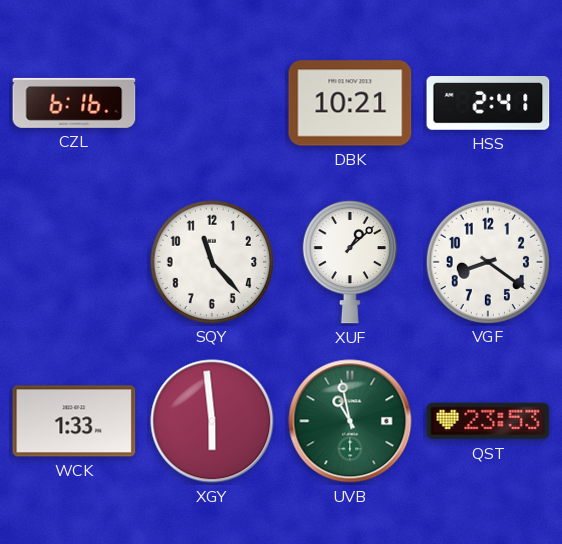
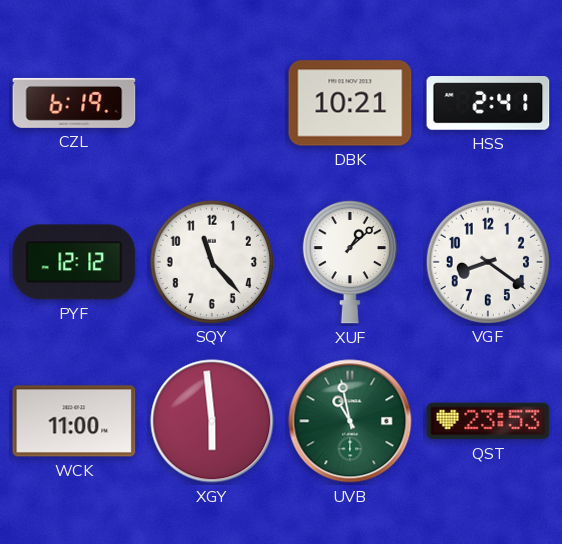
CZL: 6:16 -> 6:19 (74, 103)
PYF: none -> 12:12 (74, 262)
WCK: 1:33 -> 11:00 (74, 421)
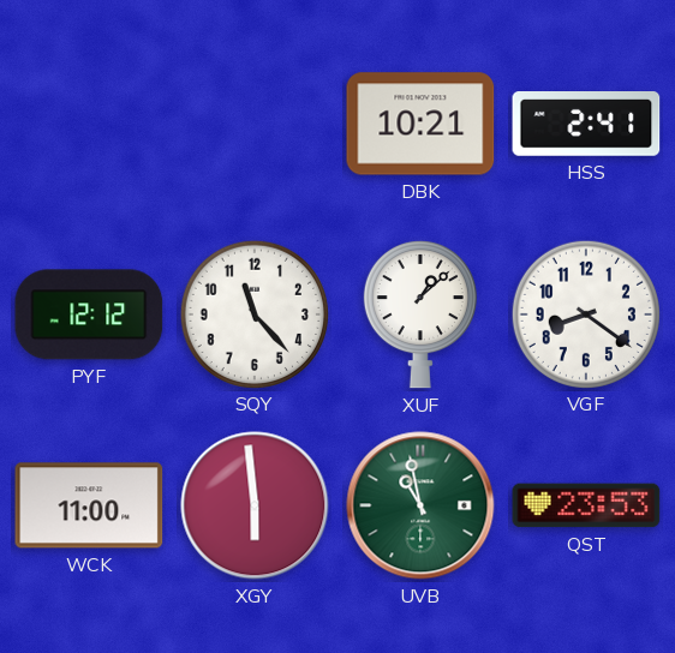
CZL: 6:19 -> none (74, 103)
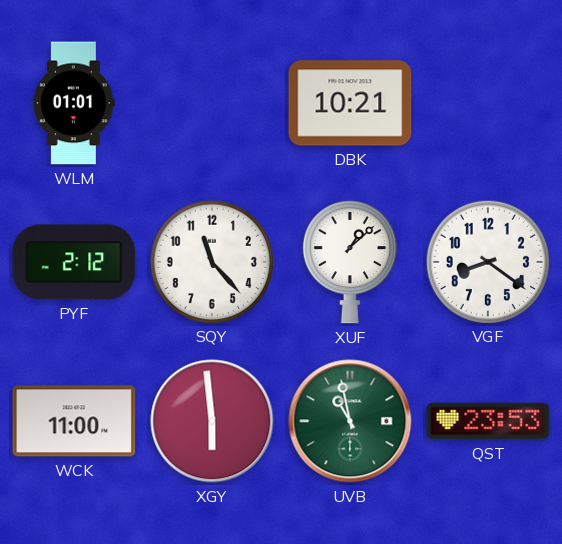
WLM: none -> 01:01 (74, 103)
HSS: 2:41 -> none (586, 125)
PYF: 12:12 -> 2:12 (74, 262)
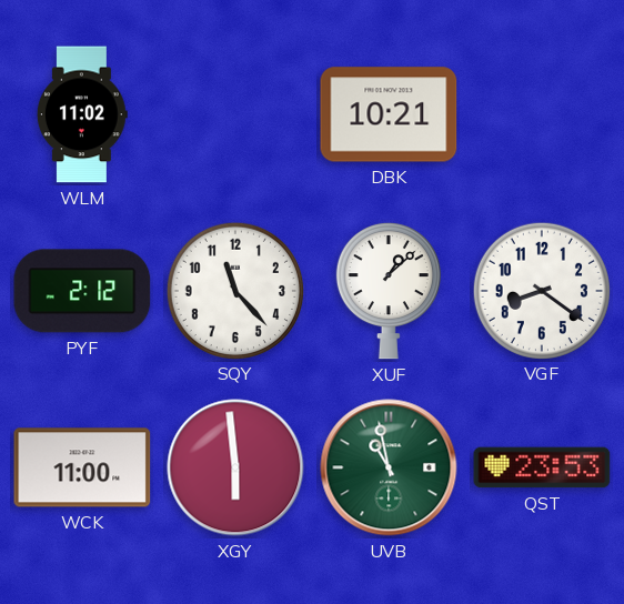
WLM: 01:01 -> 11:02 (82, 114)
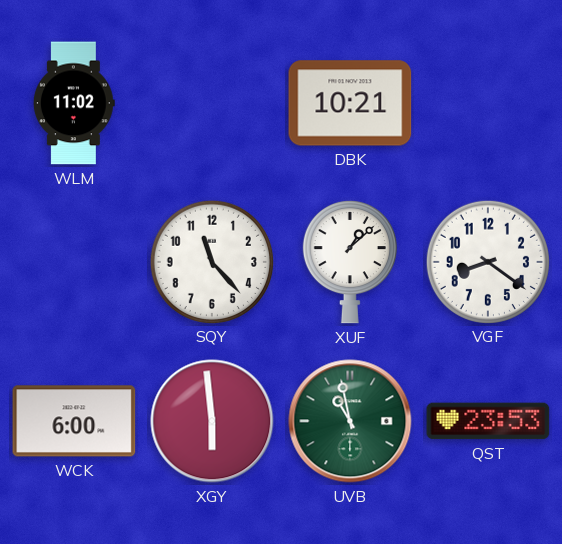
PYF: 2:12 -> none (82, 291)
WCK: 11:00 -> 6:00 (74, 421)
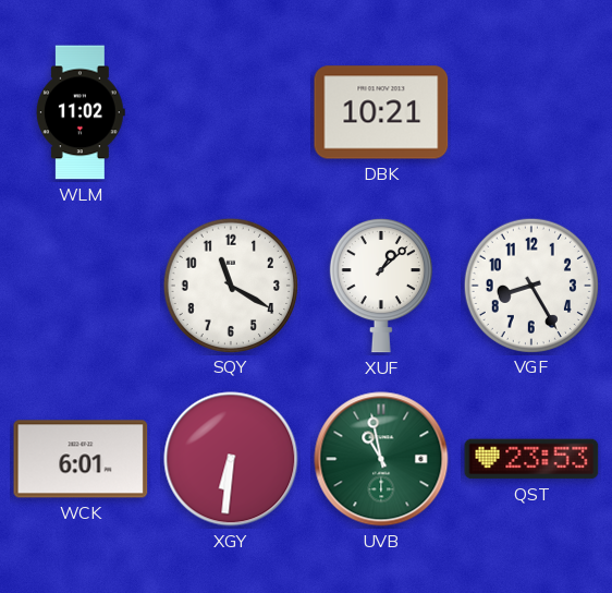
SQY: 11:23 -> 11:20 (230, 285)
VGF: 8:21 -> 8:25 (530, 285)
WCK: 6:00 -> 6:01 (81, 459)
XGY: 5:59 -> 6:31 (231, 459)
